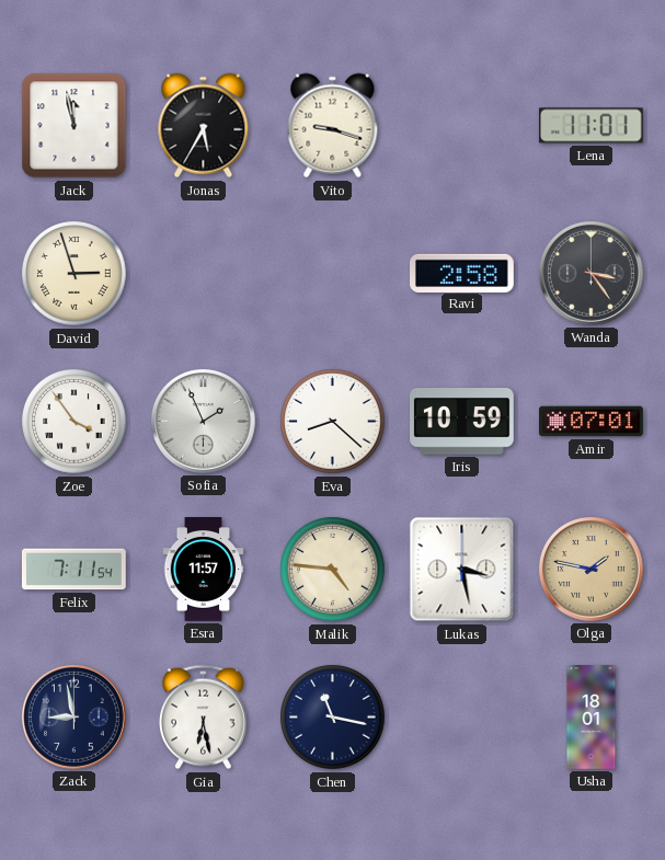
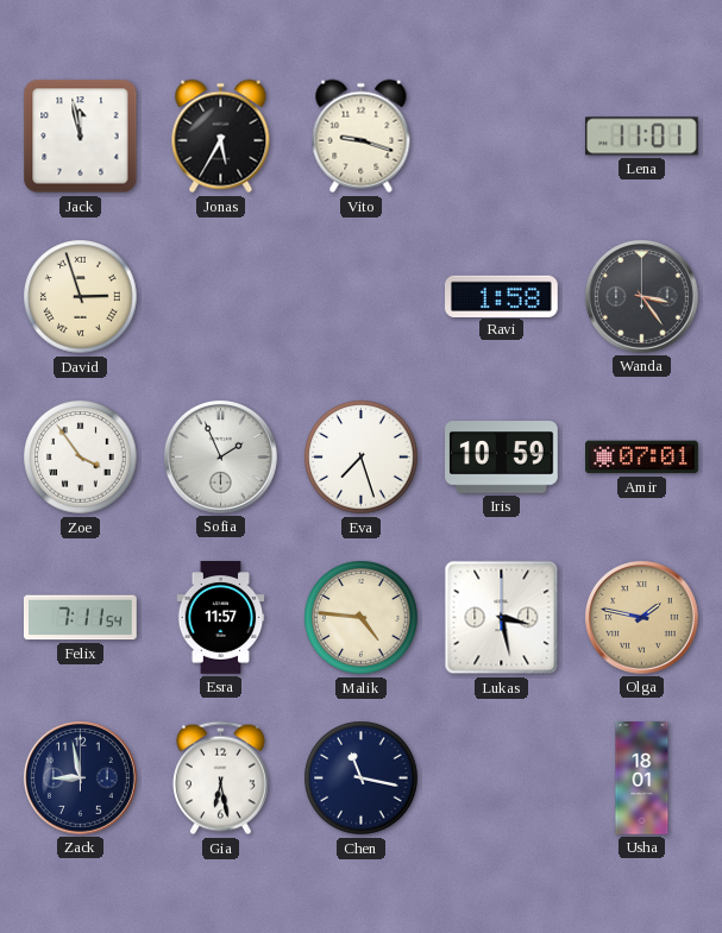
Ravi: 2:58 -> 1:58 (502, 296)
Eva: 8:22 -> 7:27 (362, 458)
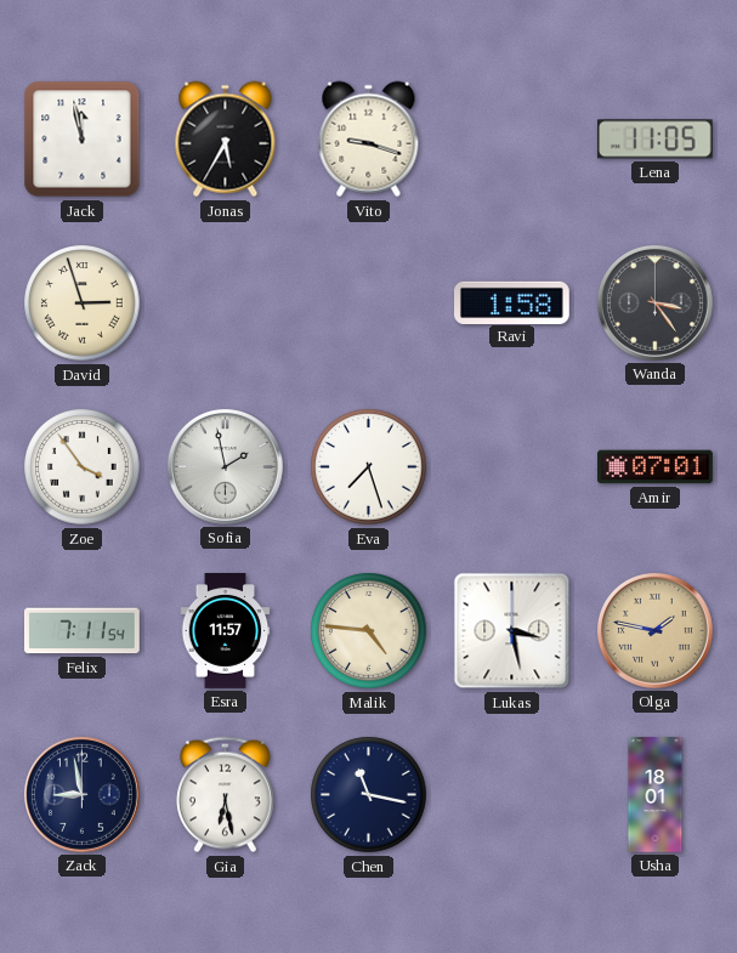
Lena: 11:01 -> 11:05 (654, 140)
Sofia: 1:56 -> 1:58 (226, 466)
Iris: 10:59 -> none (502, 458)
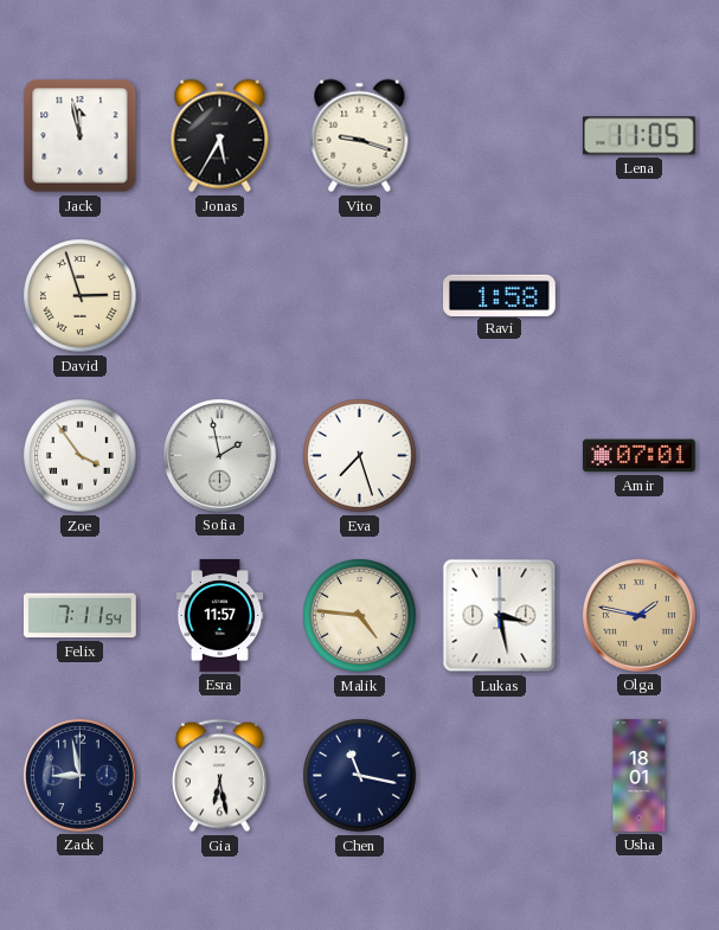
Wanda: 3:24 -> none (656, 302)
